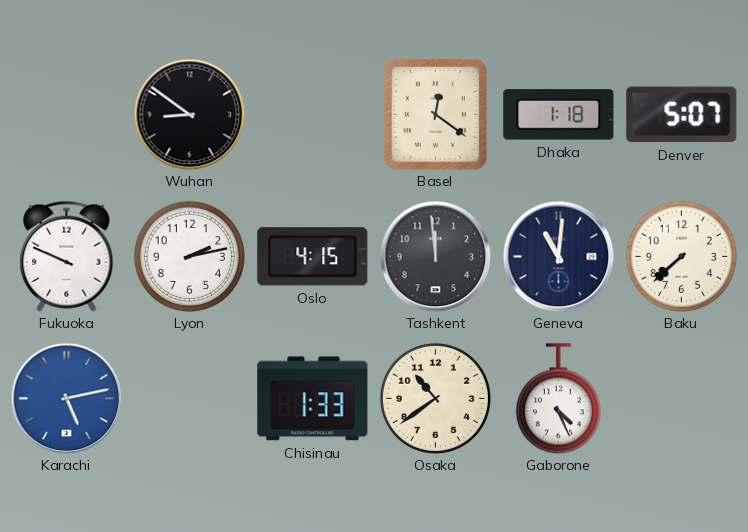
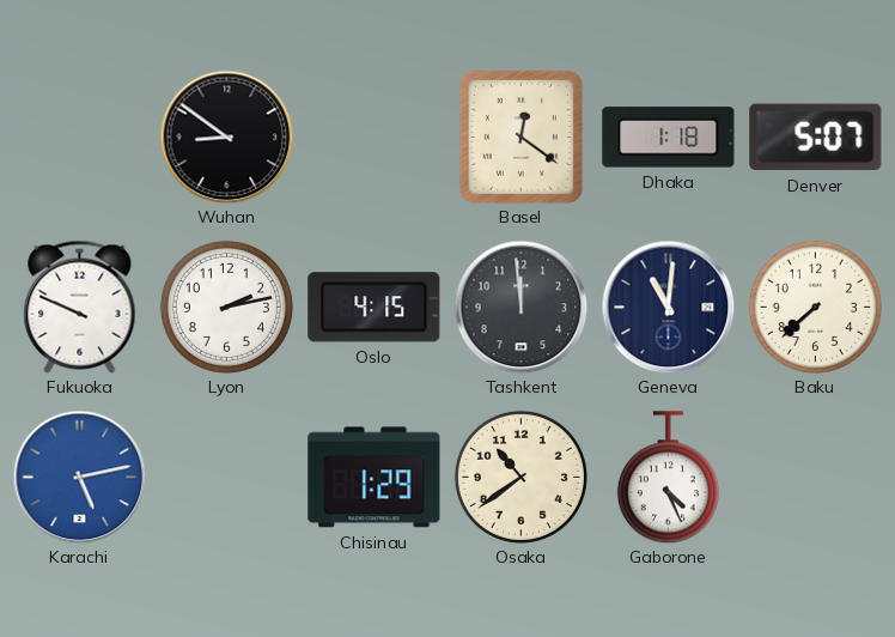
Chisinau: 1:33 -> 1:29 (375, 478)
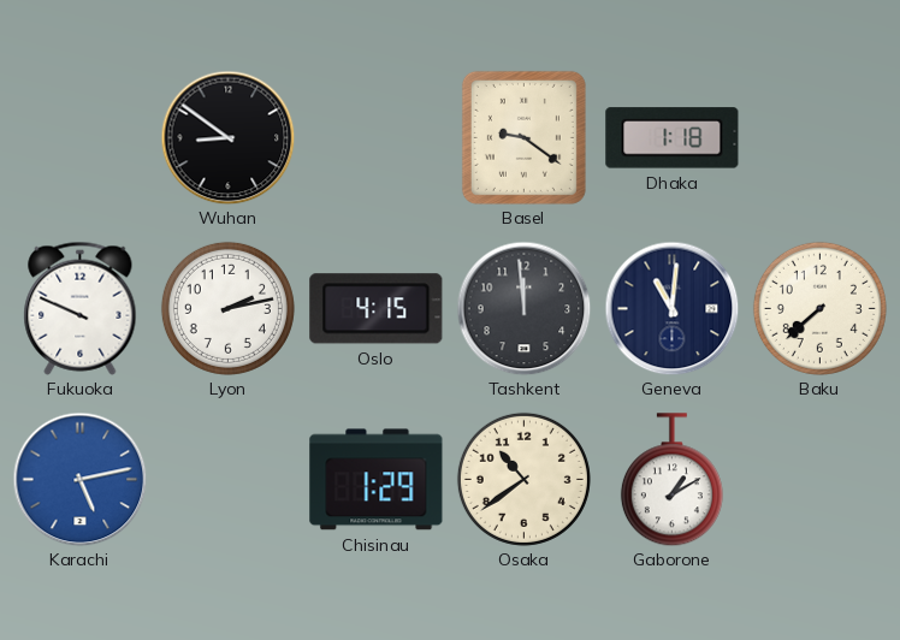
Basel: 12:21 -> 9:21 (523, 137)
Denver: 5:07 -> none (816, 138)
Gaborone: 4:26 -> 1:10 (671, 480)
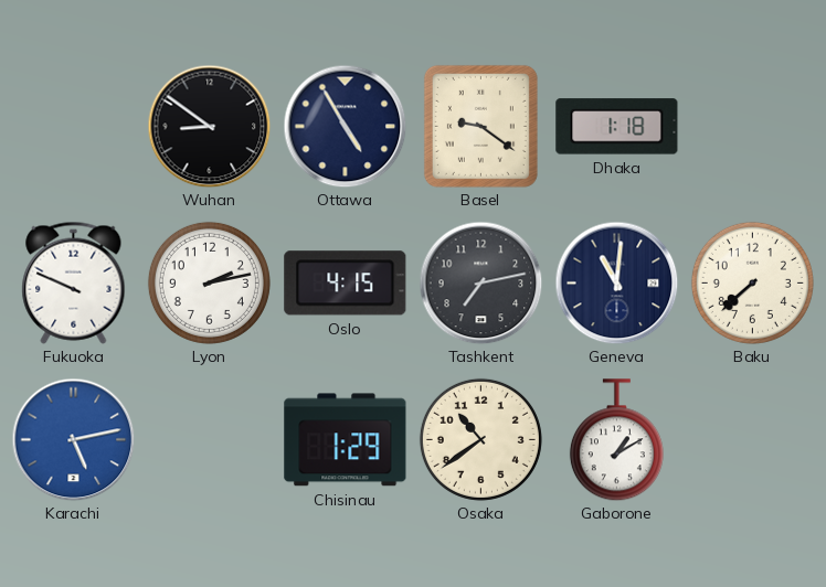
Ottawa: none -> 4:55 (345, 126)
Tashkent: 11:59 -> 7:13 (480, 282)
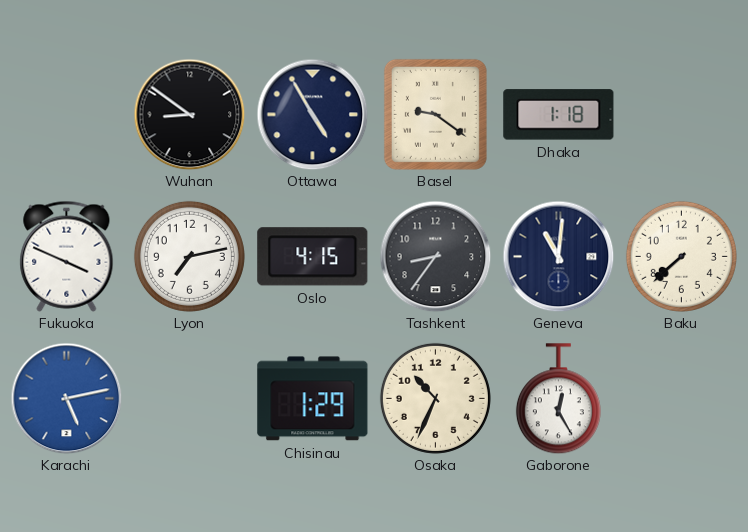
Fukuoka: 9:49 -> 3:49 (67, 256)
Lyon: 2:13 -> 7:13 (189, 256)
Tashkent: 7:13 -> 8:36 (435, 256)
Osaka: 10:39 -> 10:34 (435, 398)
Gaborone: 1:10 -> 12:25 (558, 399)
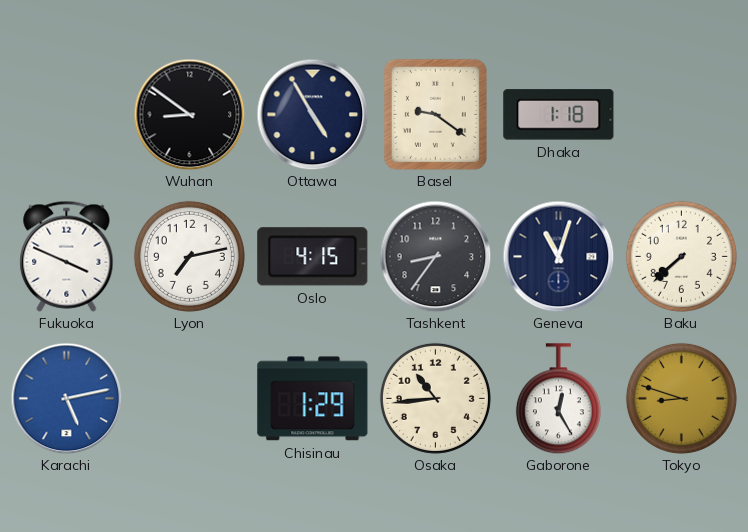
Geneva: 11:01 -> 11:03 (558, 256)
Osaka: 10:34 -> 10:44 (435, 398)
Tokyo: none -> 8:48 (681, 398)
